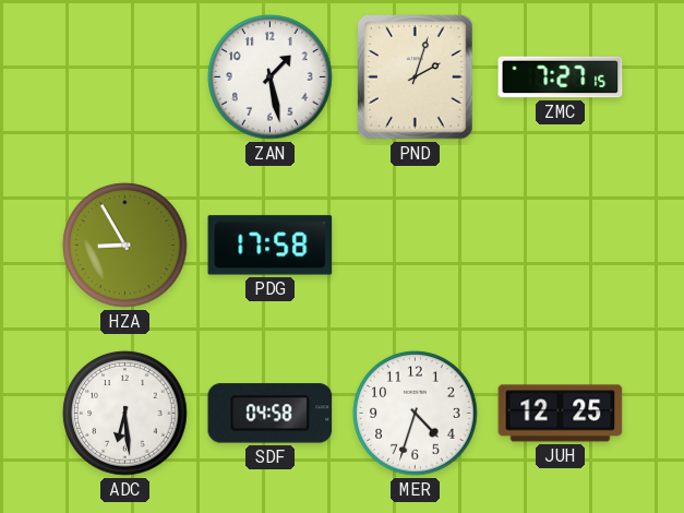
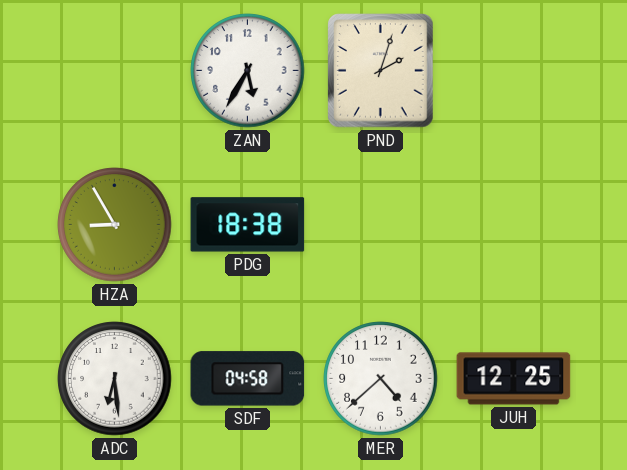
ZAN: 1:28 -> 5:35 (248, 71)
ZMC: 7:27 -> none (561, 77)
PDG: 17:58 -> 18:38 (248, 225)
MER: 4:33 -> 4:38 (381, 379)
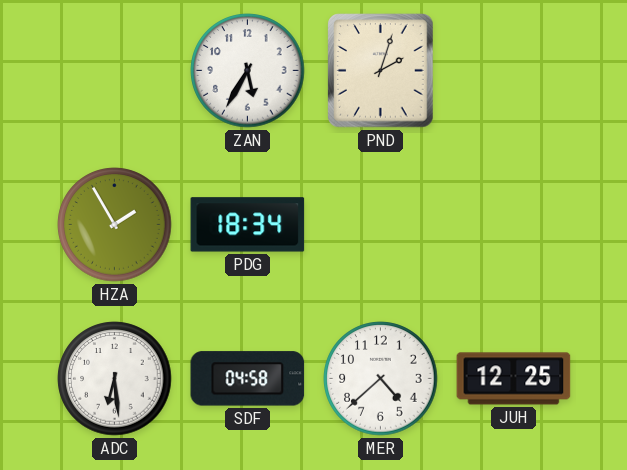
HZA: 8:55 -> 1:55 (115, 225)
PDG: 18:38 -> 18:34 (248, 225)
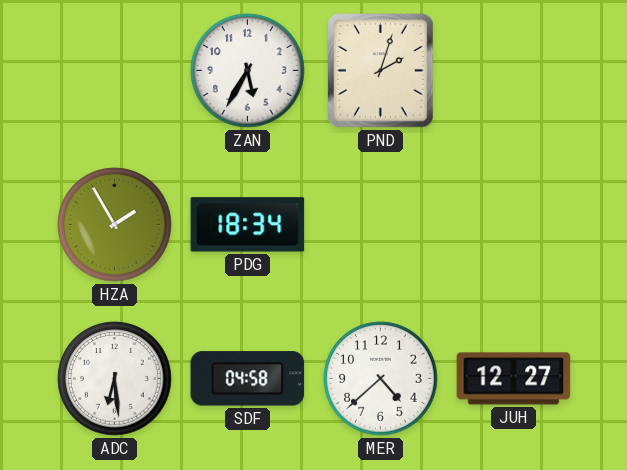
JUH: 12:25 -> 12:27 (514, 379)
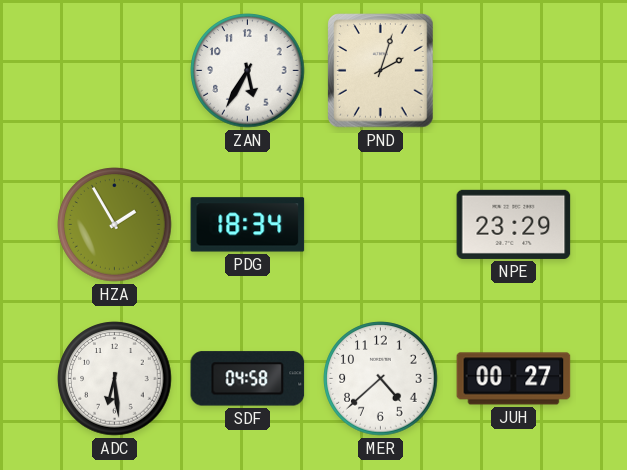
NPE: none -> 23:29 (514, 224)
JUH: 12:27 -> 00:27 (514, 379)
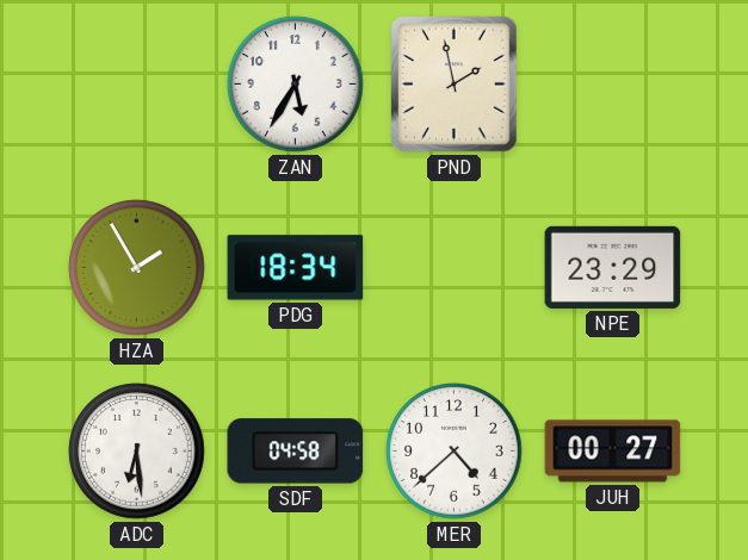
PND: 2:03 -> 1:58 (455, 85)
